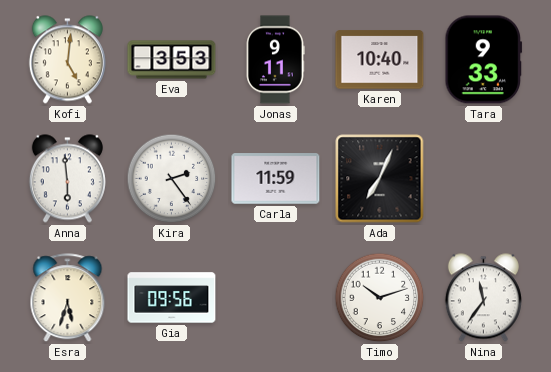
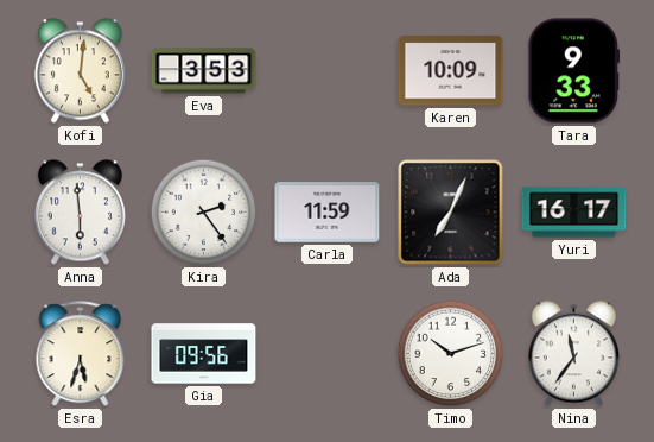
Jonas: 9:11 -> none (275, 60)
Karen: 10:40 -> 10:09 (451, 71)
Yuri: none -> 16:17 (574, 213)
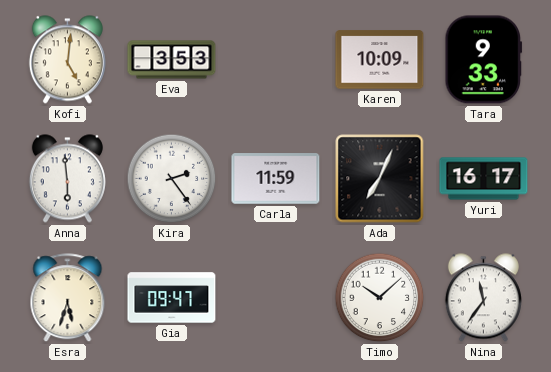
Gia: 09:56 -> 09:47 (172, 298)
Timo: 10:12 -> 10:08 (380, 298)
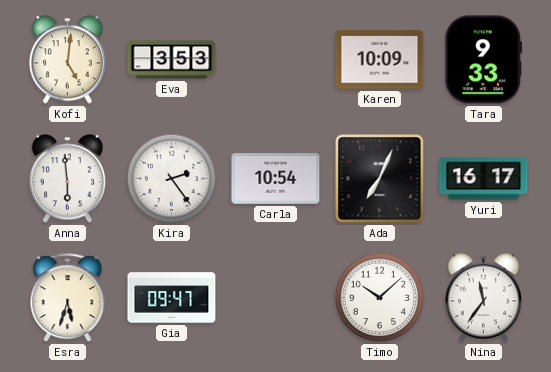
Carla: 11:59 -> 10:54 (276, 179)
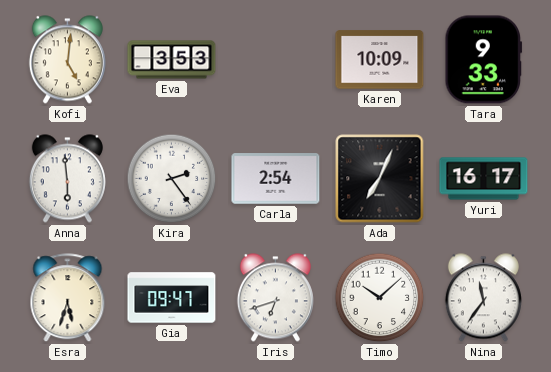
Carla: 10:54 -> 2:54 (276, 179)
Iris: none -> 6:42 (275, 298)
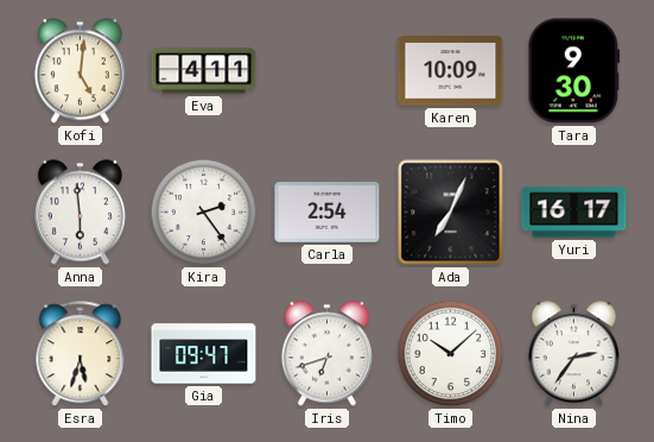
Eva: 3:53 -> 4:11 (204, 71)
Tara: 9:33 -> 9:30 (574, 71)
Nina: 11:36 -> 2:36 (573, 354)
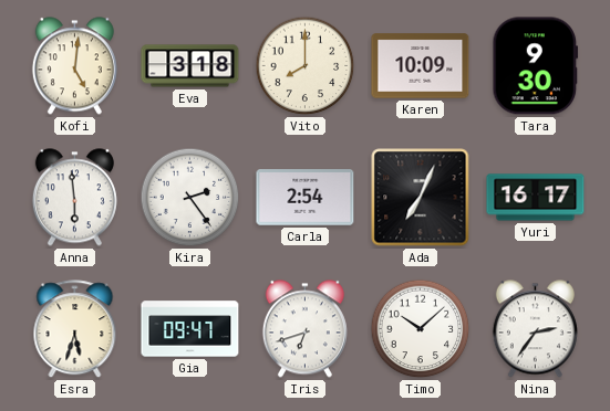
Eva: 4:11 -> 3:18 (190, 66)
Vito: none -> 8:00 (306, 66)
